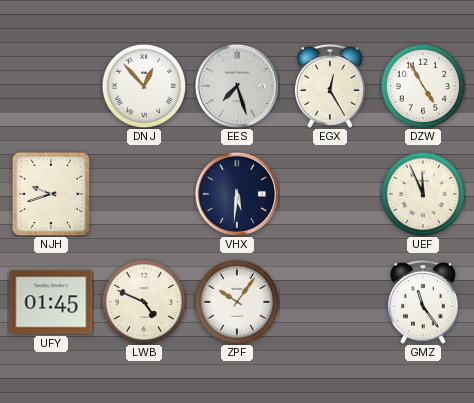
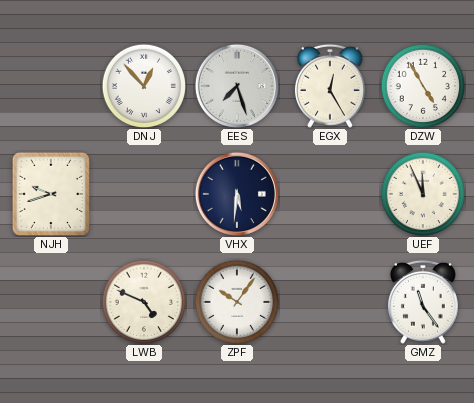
UFY: 01:45 -> none (51, 302)
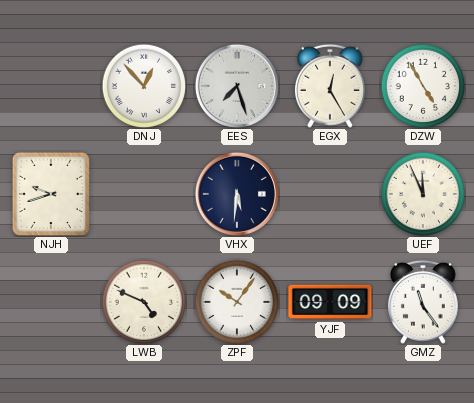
YJF: none -> 09:09 (330, 302)
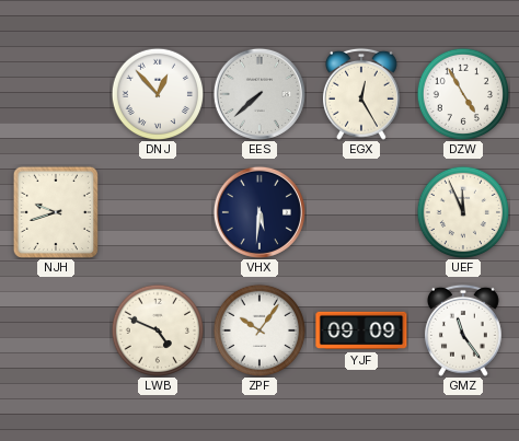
EES: 7:27 -> 7:38 (259, 94)
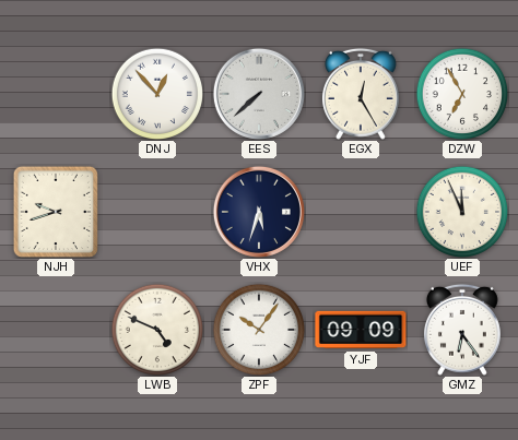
DZW: 4:55 -> 6:55 (462, 94)
VHX: 5:31 -> 5:33 (259, 212)
GMZ: 11:24 -> 6:24 (462, 330)
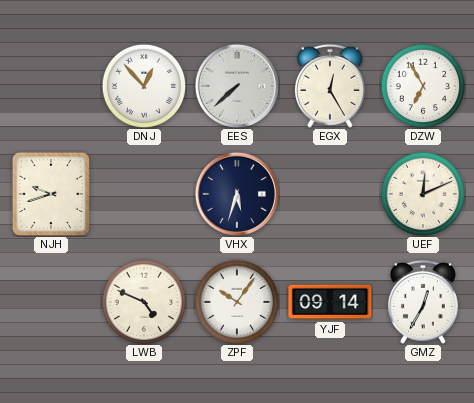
UEF: 11:56 -> 12:11 (423, 194)
YJF: 09:09 -> 09:14 (330, 302)
GMZ: 6:24 -> 12:35 (423, 302)
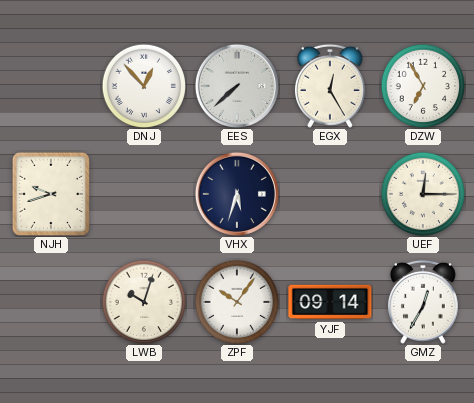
UEF: 12:11 -> 12:15 (423, 194)
LWB: 4:49 -> 10:03 (144, 302)
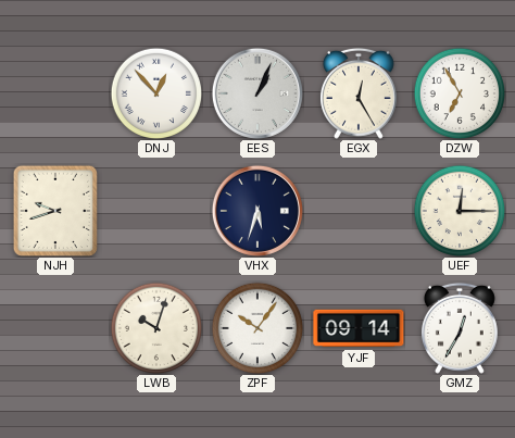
EES: 7:38 -> 1:04 (257, 93)
